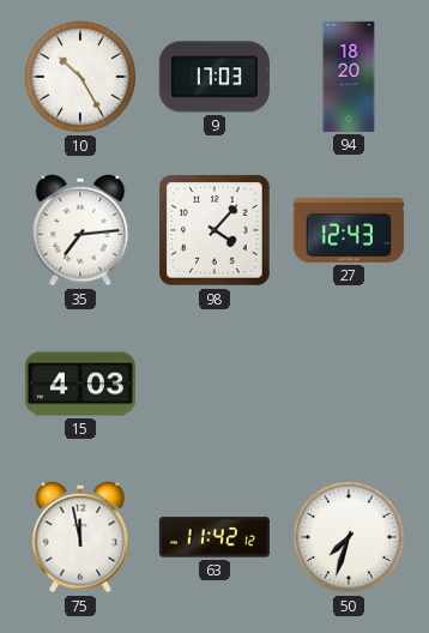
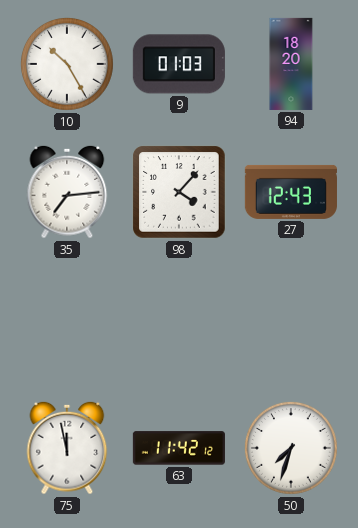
9: 17:03 -> 01:03 (179, 64)
15: 4:03 -> none (80, 384)
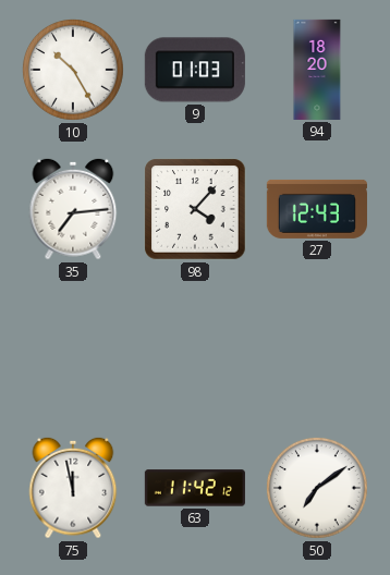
50: 7:33 -> 7:09 (317, 488)
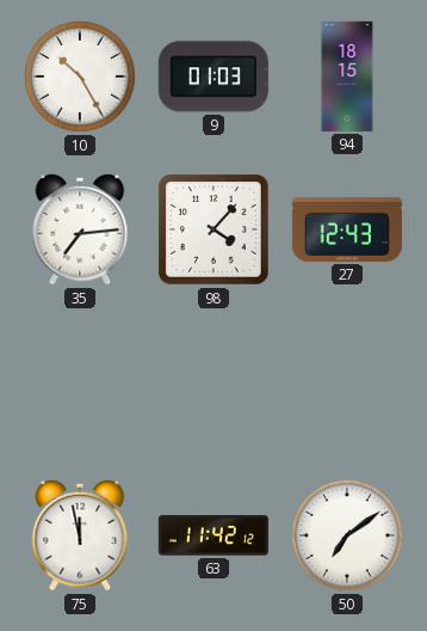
94: 18:20 -> 18:15 (347, 76)
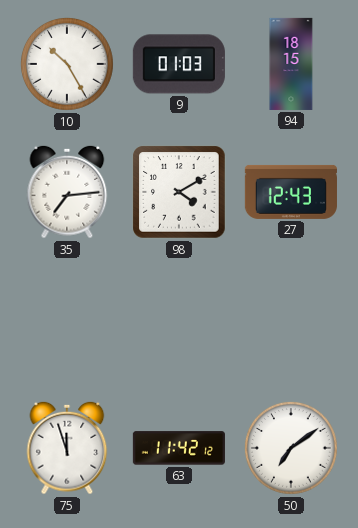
98: 4:07 -> 4:10 (179, 192)
75: 11:58 -> 11:57 (67, 448)
